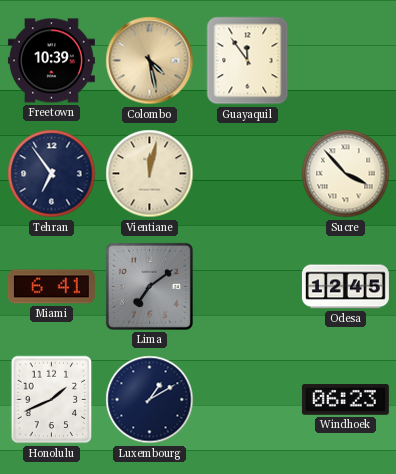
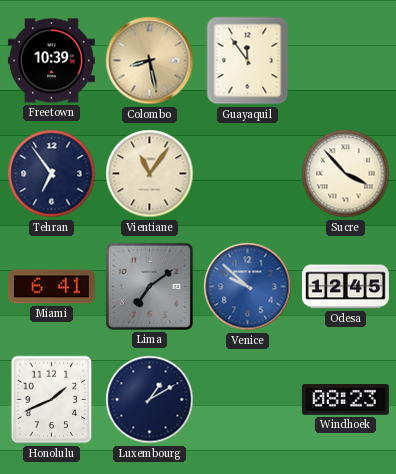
Colombo: 4:28 -> 8:28 (150, 61)
Vientiane: 12:02 -> 11:06 (150, 174)
Venice: none -> 9:52 (248, 287)
Windhoek: 06:23 -> 08:23 (345, 400)
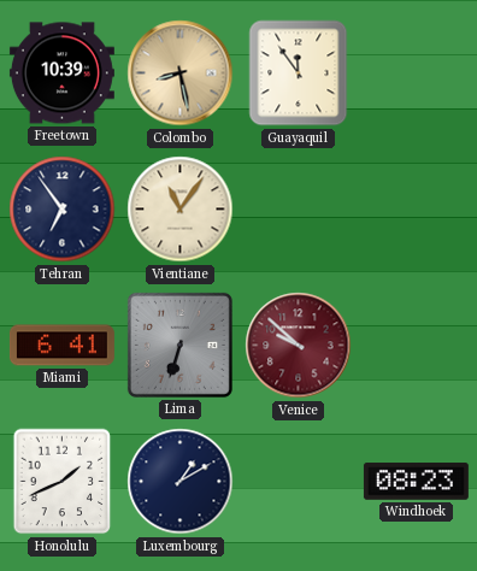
Sucre: 3:53 -> none (346, 174)
Lima: 7:09 -> 6:33 (179, 345)
Venice dial: blue -> burgundy (299, 346)
Odesa: 12:45 -> none (345, 287)
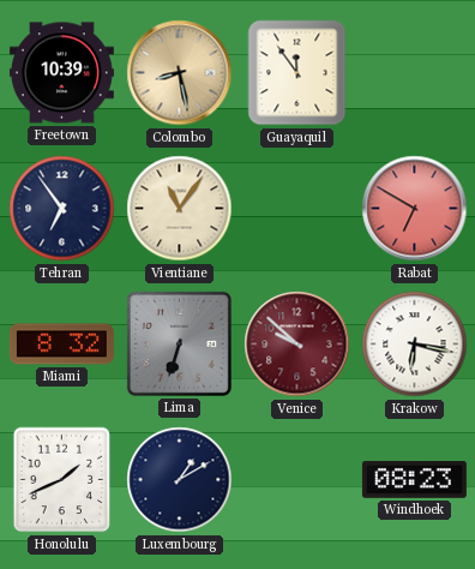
Rabat: none -> 6:50 (415, 209)
Miami: 6:41 -> 8:32 (61, 345)
Krakow: none -> 6:17 (415, 345)
